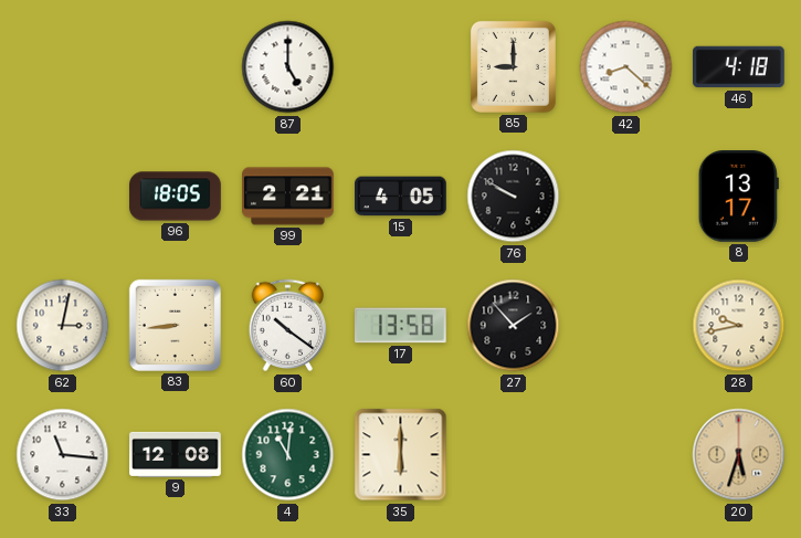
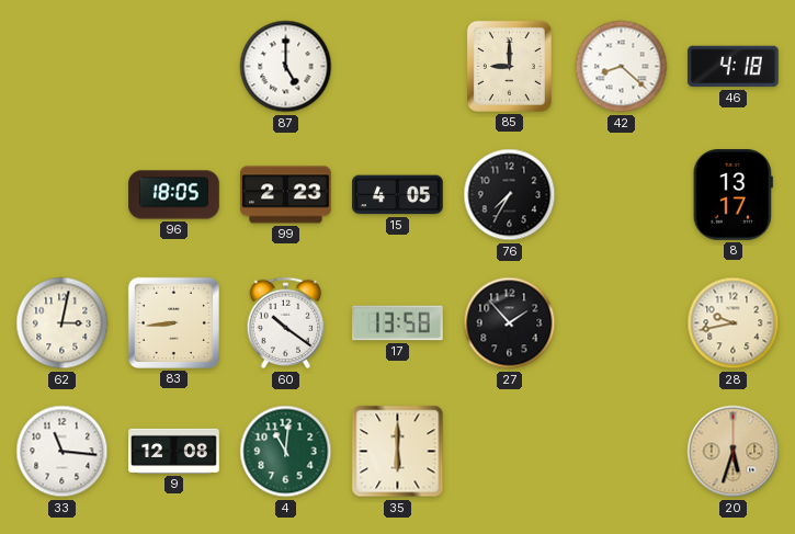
99: 2:21 -> 2:23 (286, 195)
76: 9:50 -> 7:35 (510, 195)
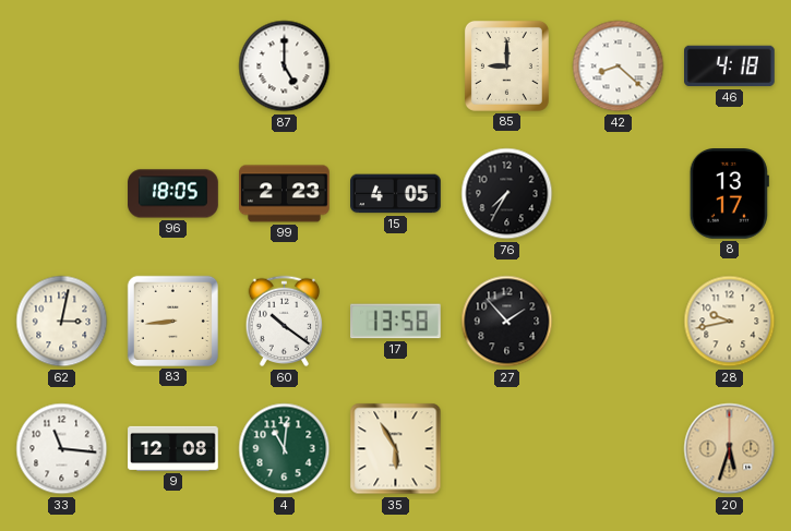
35: 6:00 -> 5:55 (396, 449)
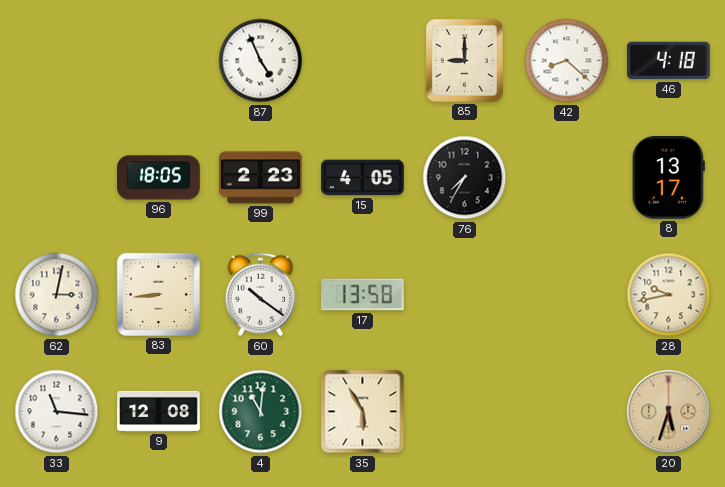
87: 5:00 -> 4:56 (261, 61)
27: 1:53 -> none (507, 322)
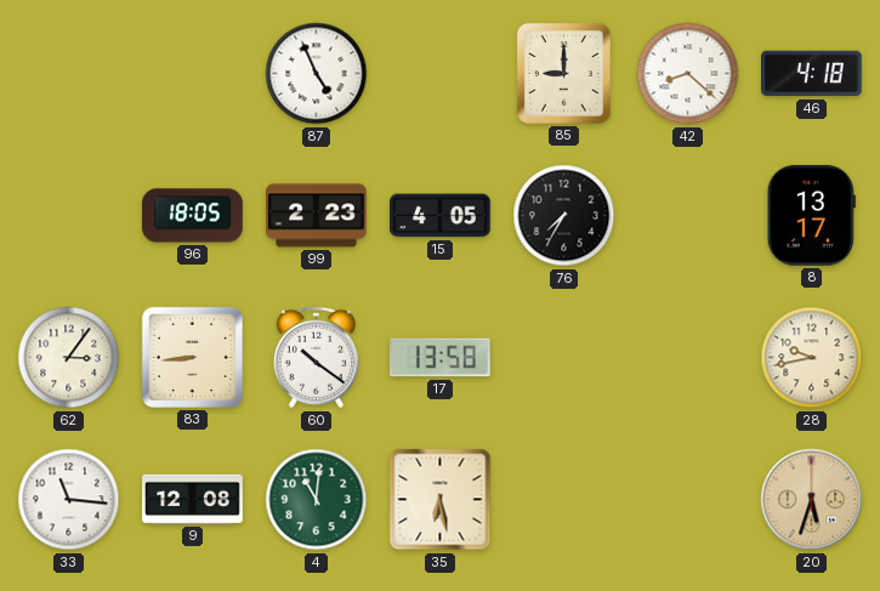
62: 3:02 -> 3:06 (69, 358)
35: 5:55 -> 6:28 (441, 500)
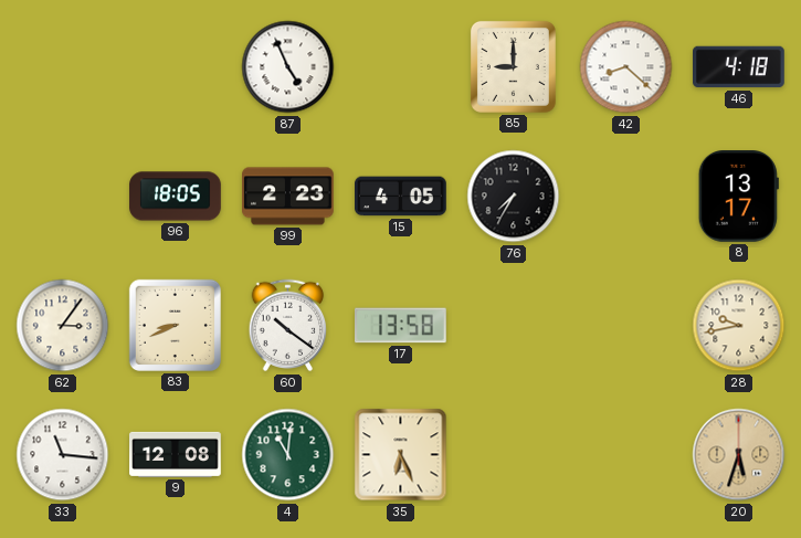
83: 8:44 -> 8:41 (175, 325)
35: 6:28 -> 6:26 (401, 455)
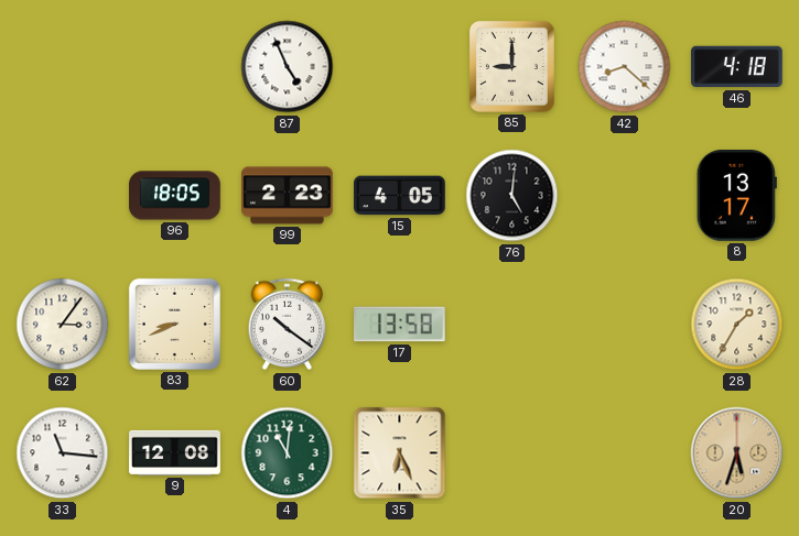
76: 7:35 -> 5:01 (512, 196)
28: 9:43 -> 1:35 (737, 325)
